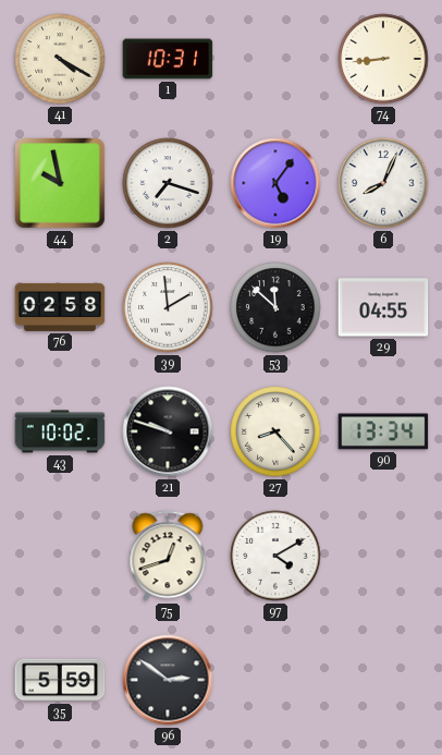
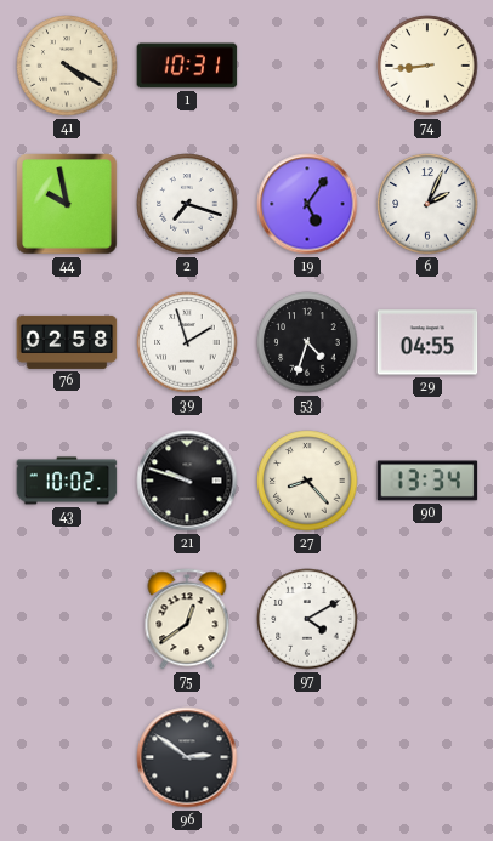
6: 8:04 -> 2:04 (427, 204)
39: 1:59 -> 1:57 (187, 342)
53: 11:52 -> 4:33 (307, 342)
75: 12:42 -> 12:39 (187, 619)
35: 5:59 -> none (60, 680)
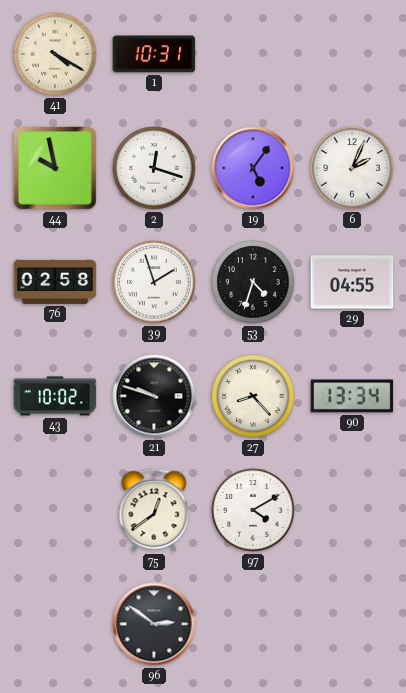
74: 8:44 -> none (427, 66)
2: 7:18 -> 12:18 (154, 168)
